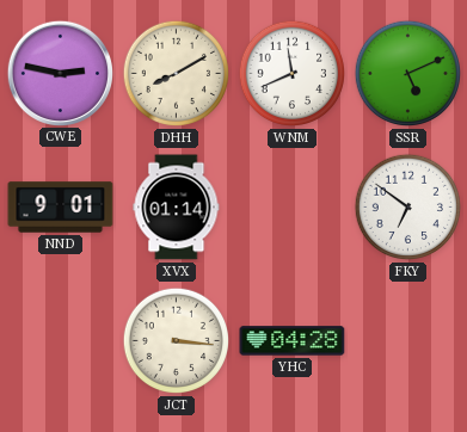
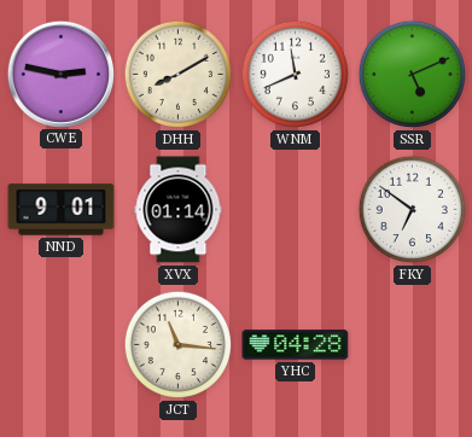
JCT: 3:16 -> 11:16 (179, 345)
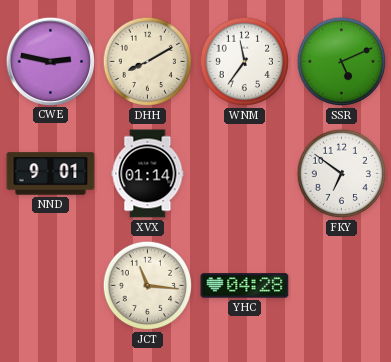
WNM: 11:41 -> 11:36 (245, 62)
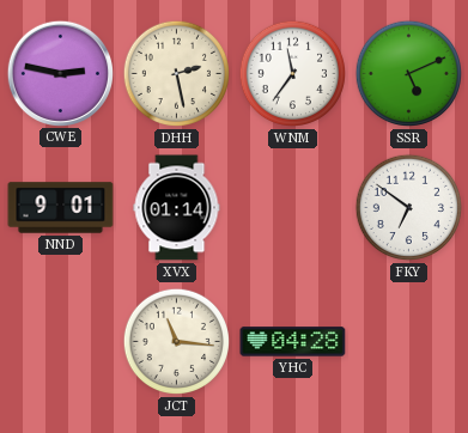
DHH: 8:10 -> 2:28 (177, 74)
